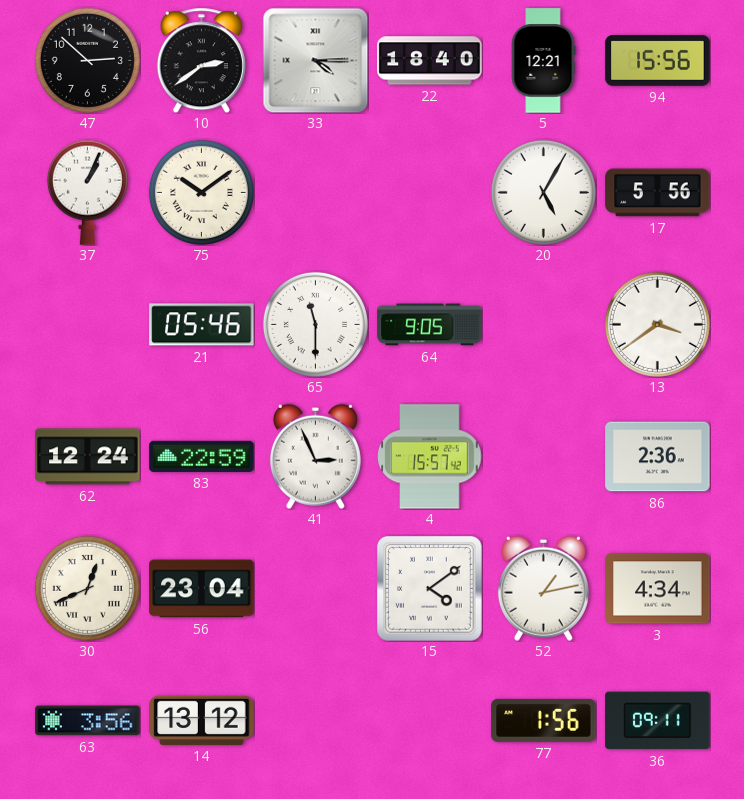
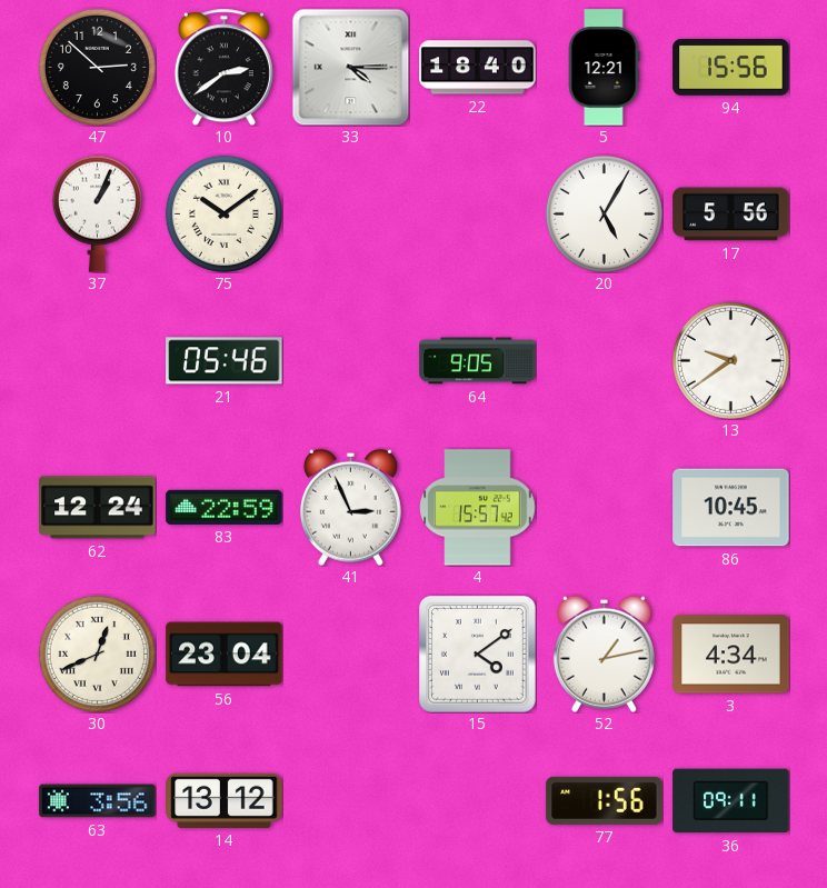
65: 11:30 -> none (315, 324)
13: 3:39 -> 9:39 (730, 360)
86: 2:36 -> 10:45 (731, 508)
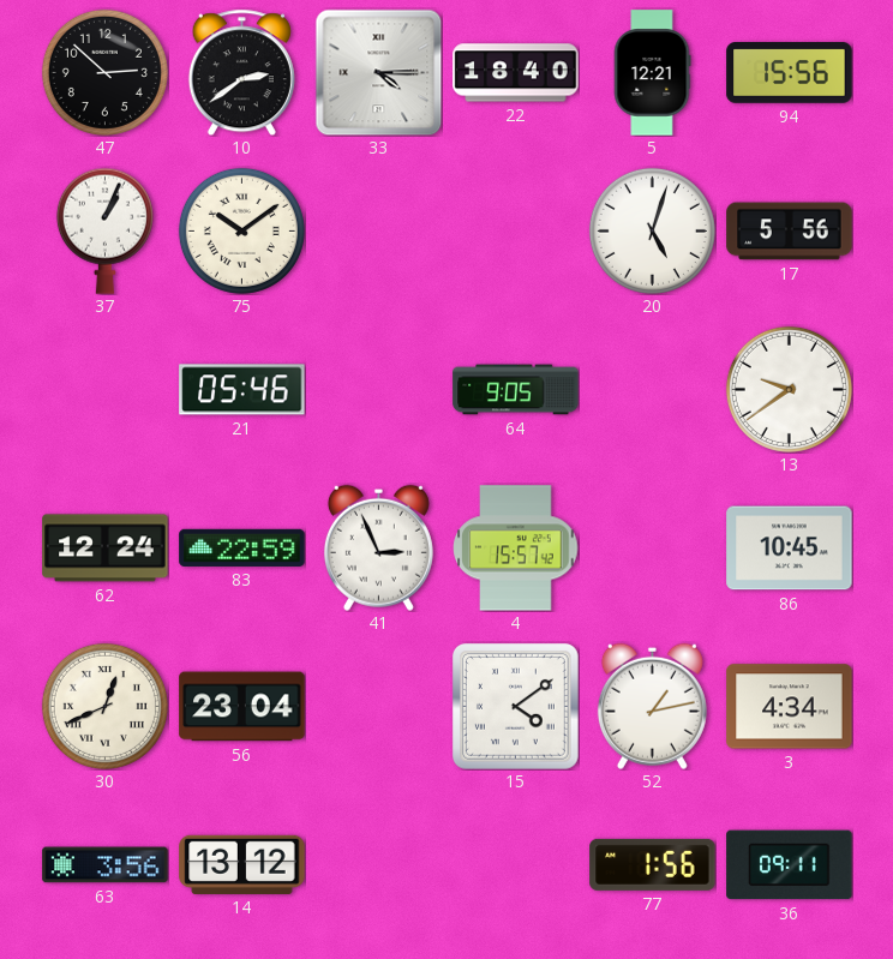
20: 5:05 -> 5:03 (652, 230)
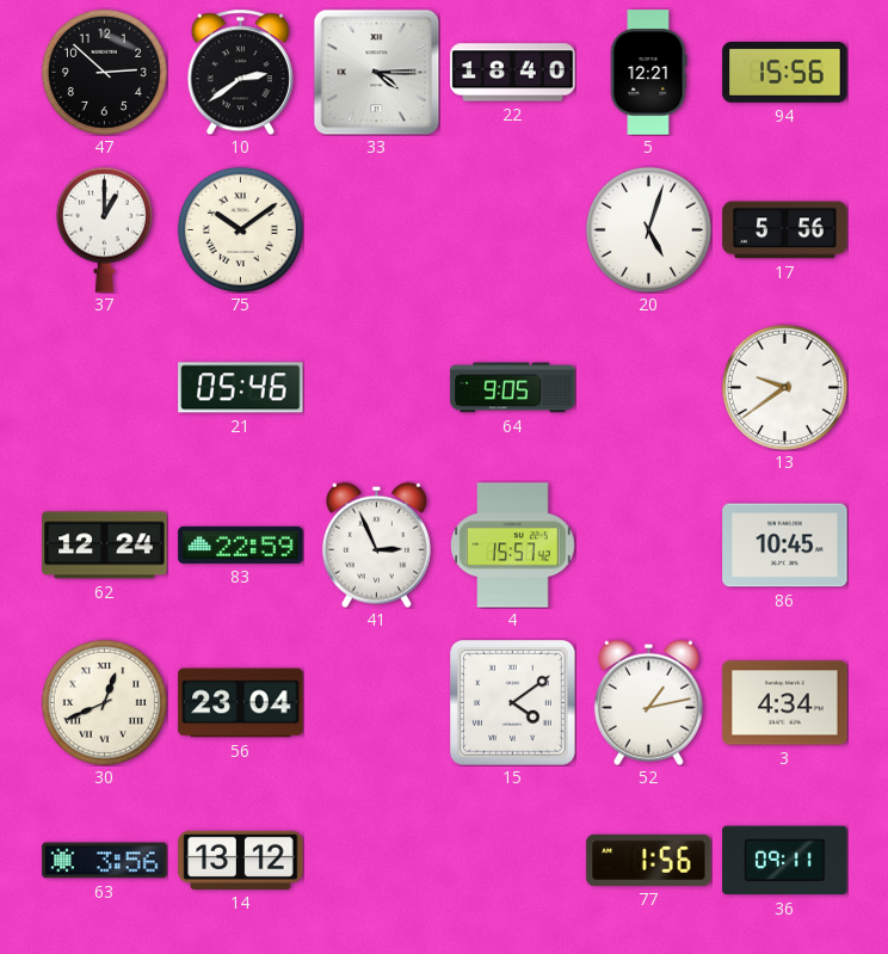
37: 1:04 -> 1:00 (104, 229)
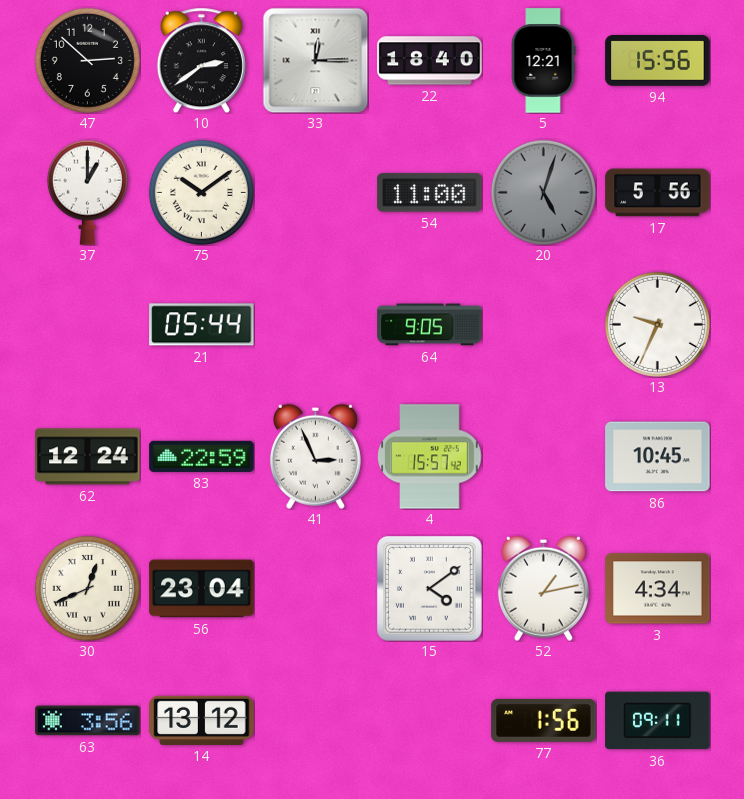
33: 4:15 -> 12:15 (315, 60)
54: none -> 11:00 (430, 193)
20 dial: white -> grey (543, 192)
21: 05:46 -> 05:44 (202, 325)
13: 9:39 -> 9:34 (657, 324)
